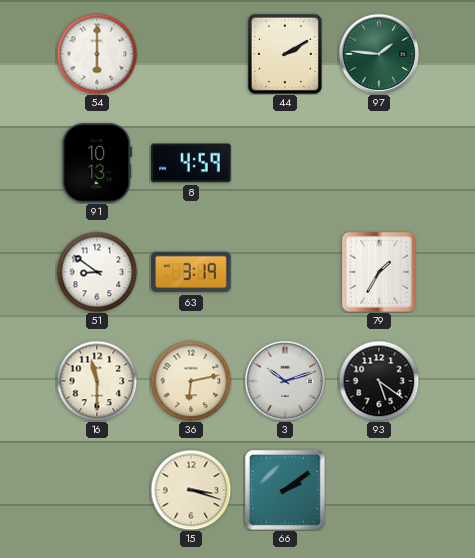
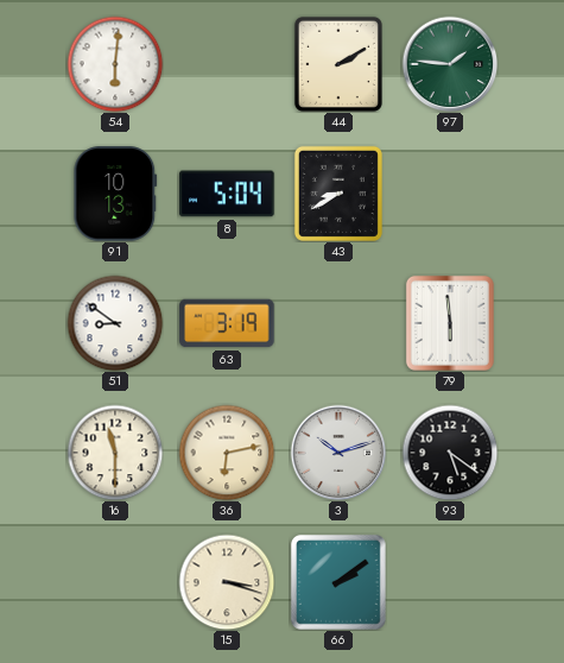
54: 6:00 -> 6:01 (115, 64)
8: 4:59 -> 5:04 (227, 194)
43: none -> 8:40 (338, 194)
79: 1:35 -> 5:59 (450, 323)
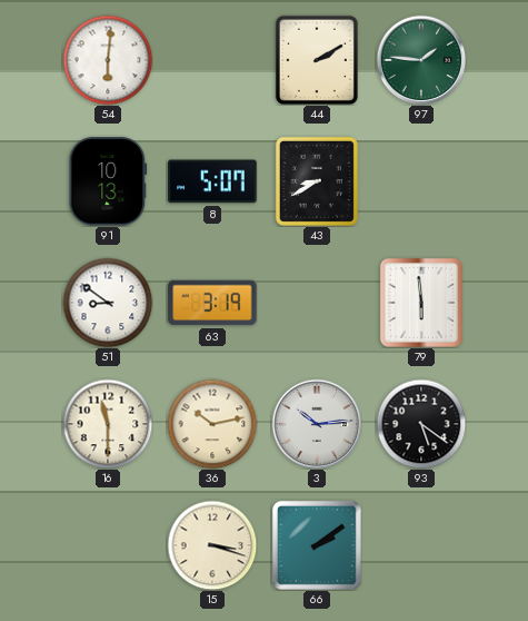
8: 5:04 -> 5:07 (212, 181)
36: 6:13 -> 10:13 (212, 424)
3: 10:12 -> 10:14 (317, 424)
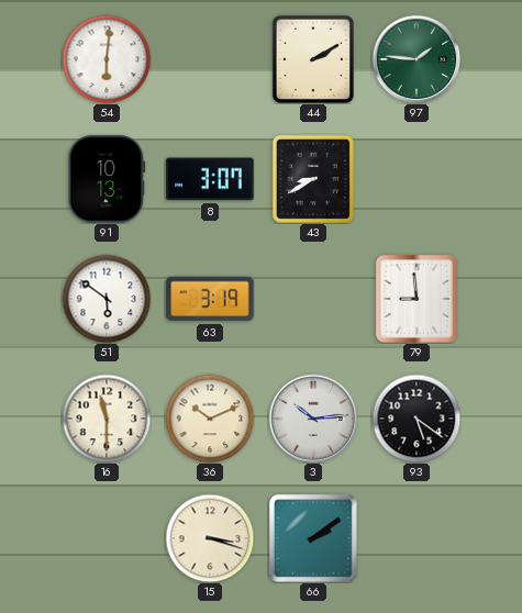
8: 5:07 -> 3:07 (210, 179)
51: 8:51 -> 5:51 (107, 299)
79: 5:59 -> 8:59 (417, 299)
36: 10:13 -> 10:11 (210, 419)
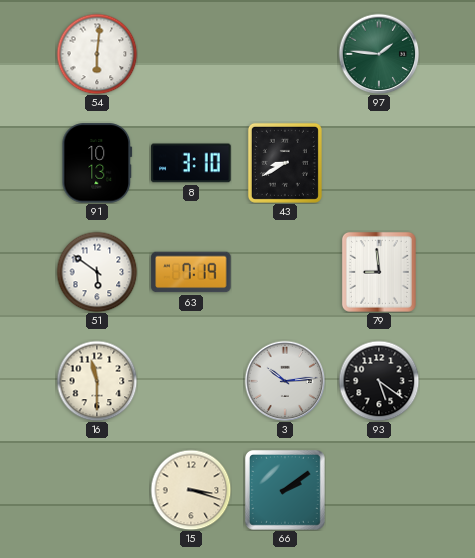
44: 2:10 -> none (313, 59)
8: 3:07 -> 3:10 (191, 163)
63: 3:19 -> 7:19 (191, 272)
36: 10:11 -> none (210, 419)
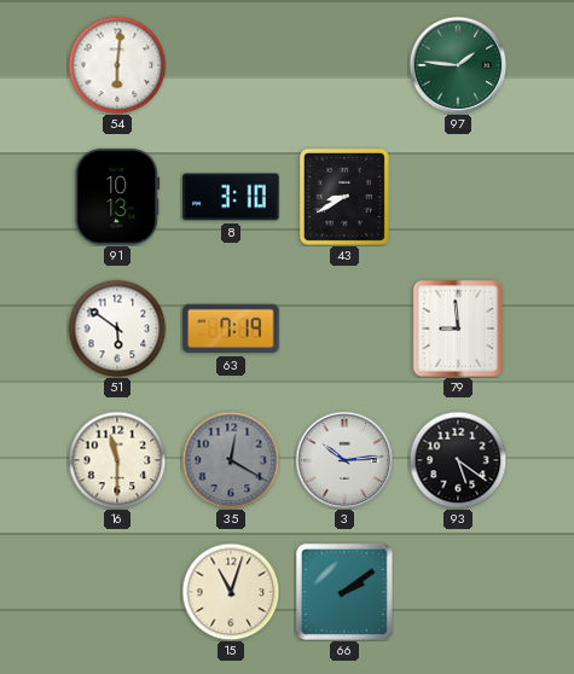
35: none -> 12:20 (231, 460)
15: 3:18 -> 11:03 (231, 592)
